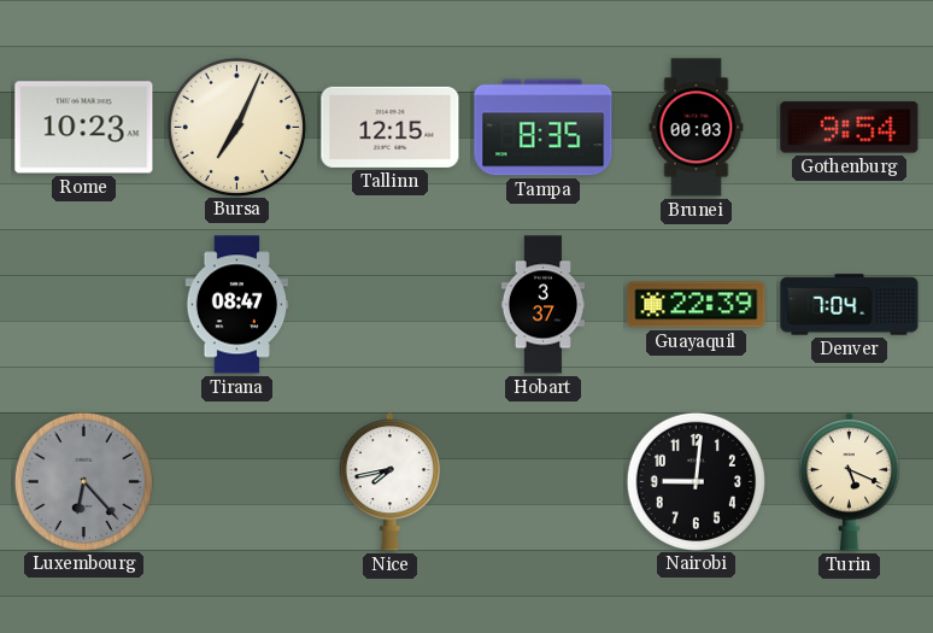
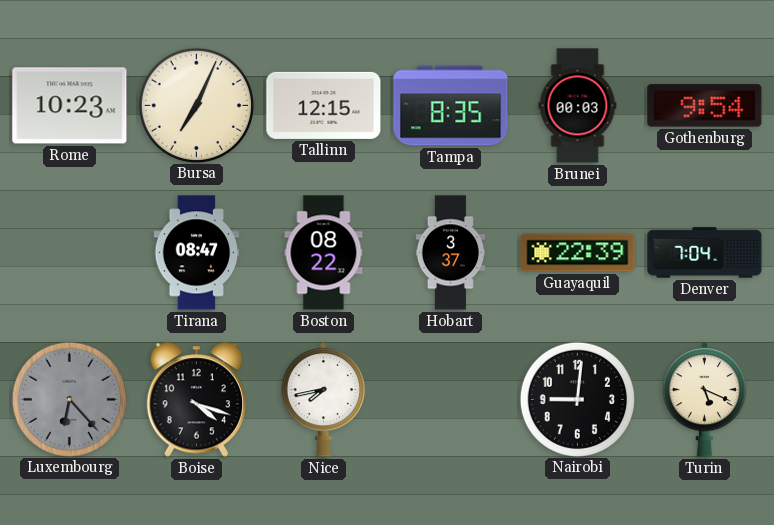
Boston: none -> 08:22 (324, 253)
Boise: none -> 4:18 (196, 400)
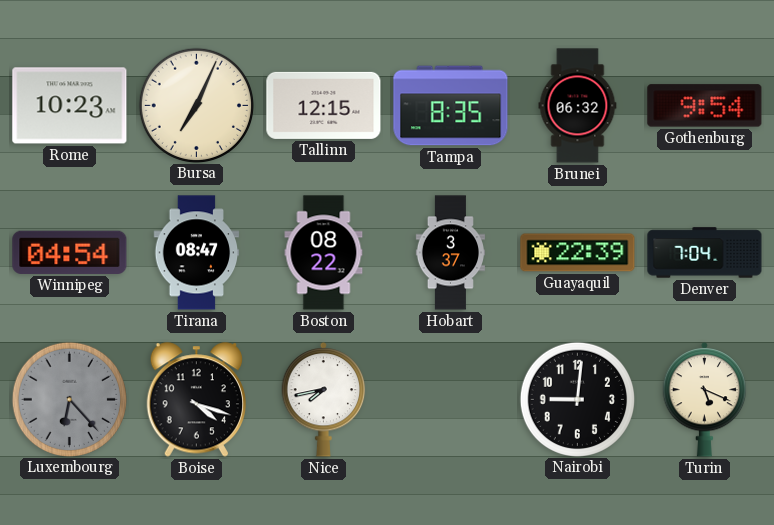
Brunei: 00:03 -> 06:32 (578, 106)
Winnipeg: none -> 04:54 (70, 252)
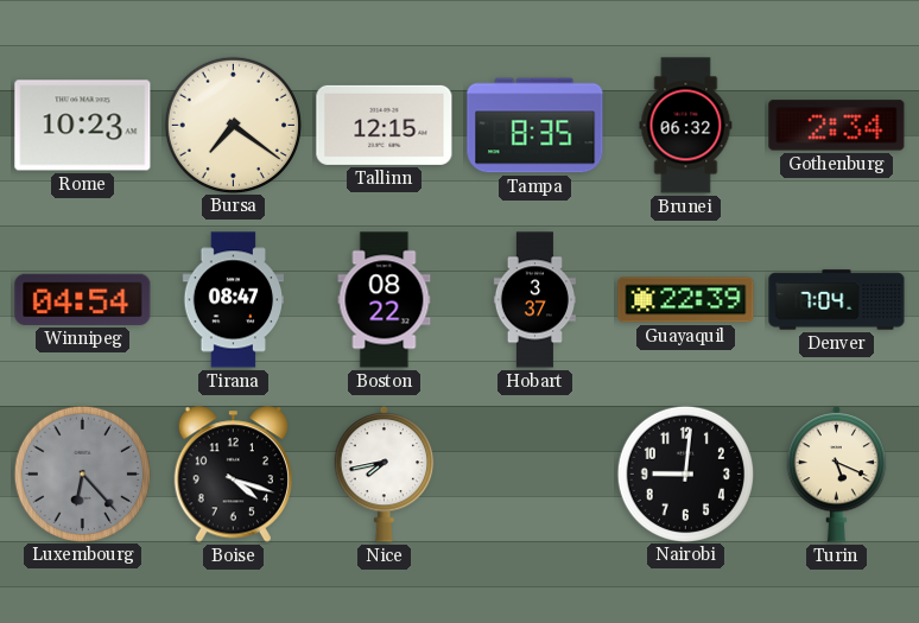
Bursa: 7:04 -> 7:21 (233, 125)
Gothenburg: 9:54 -> 2:34 (837, 126)
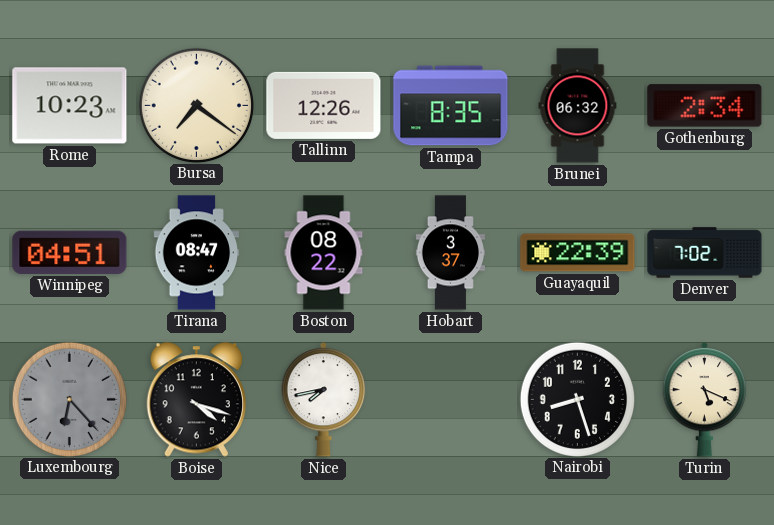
Tallinn: 12:15 -> 12:26 (324, 105)
Winnipeg: 04:54 -> 04:51 (70, 252)
Denver: 7:04 -> 7:02 (705, 253)
Nairobi: 9:01 -> 8:27 (577, 399)
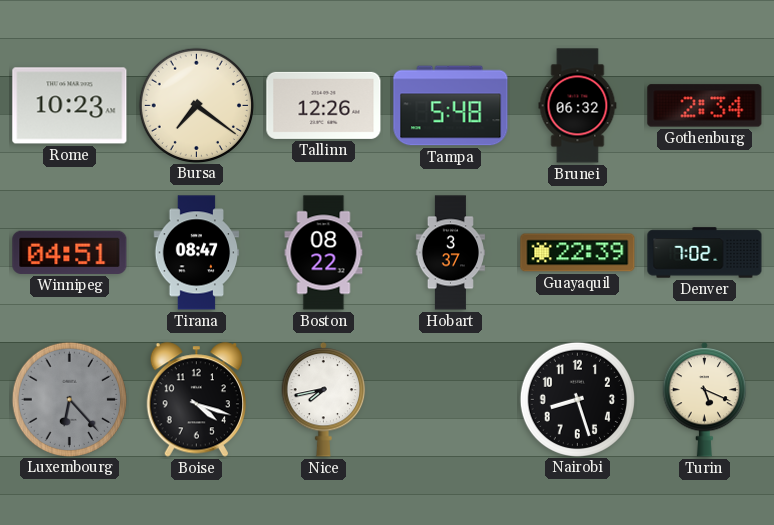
Tampa: 8:35 -> 5:48 (451, 106)
